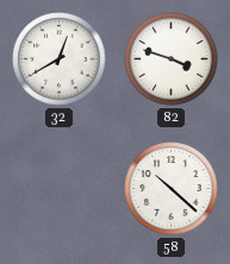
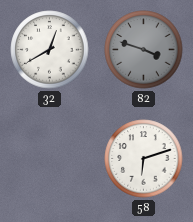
82 dial: white -> grey (144, 50)
58: 10:22 -> 6:12 (144, 159)
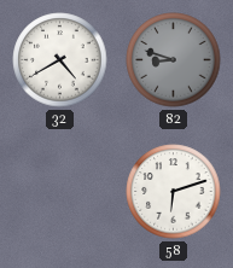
32: 12:40 -> 4:40 (60, 60)
82: 3:48 -> 8:48 (174, 60)
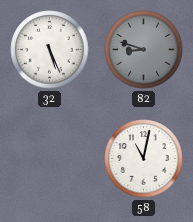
32: 4:40 -> 5:26 (50, 50)
58: 6:12 -> 11:02 (144, 159)
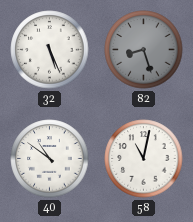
82: 8:48 -> 8:27 (144, 50)
40: none -> 10:51 (50, 159)
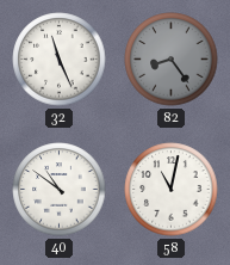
32: 5:26 -> 11:26 (60, 60)
82: 8:27 -> 8:24 (172, 60)
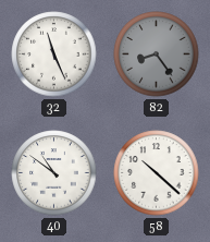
58: 11:02 -> 10:22 (157, 173)
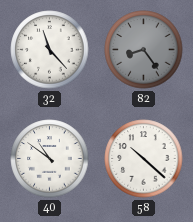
32: 11:26 -> 11:23 (50, 50)
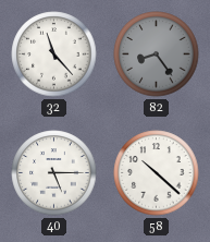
40: 10:51 -> 5:15 (54, 173)
